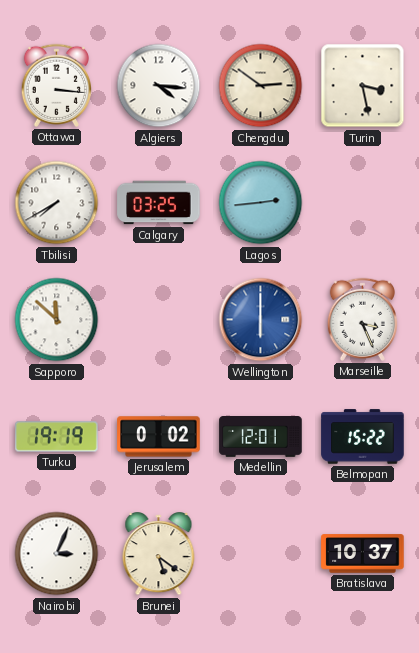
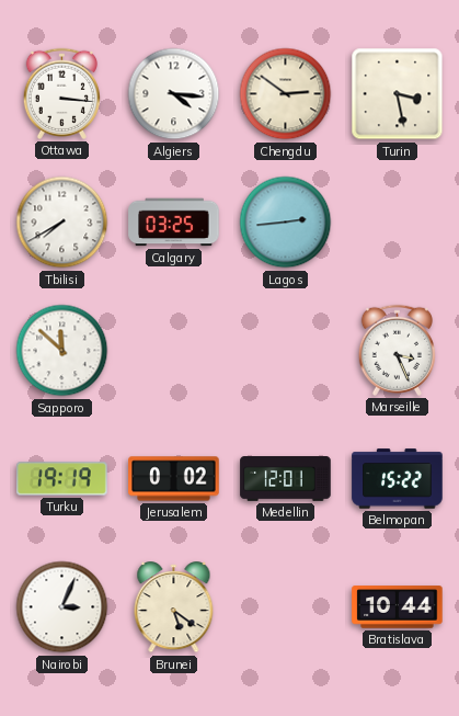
Wellington: 6:00 -> none (261, 320)
Bratislava: 10:37 -> 10:44 (398, 607)
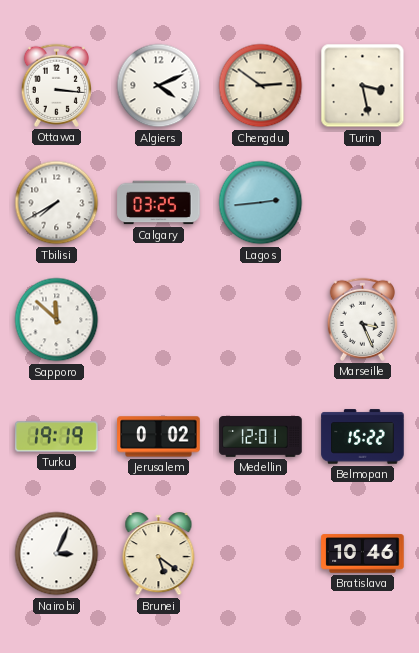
Algiers: 4:16 -> 4:11 (159, 86)
Bratislava: 10:44 -> 10:46 (363, 554)
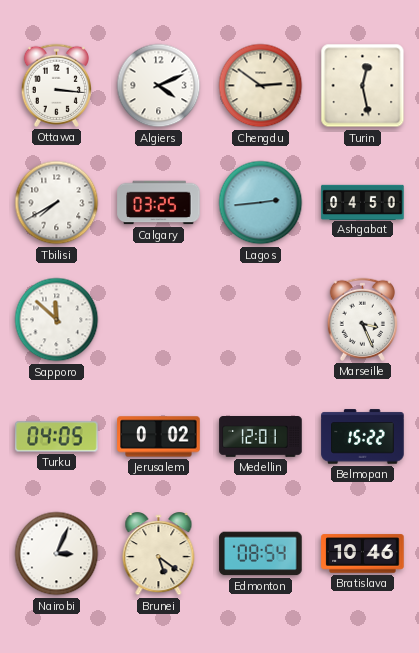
Turin: 3:28 -> 12:28 (363, 86)
Ashgabat: none -> 04:50 (363, 202)
Turku: 19:19 -> 04:05 (57, 437)
Edmonton: none -> 08:54 (261, 554)
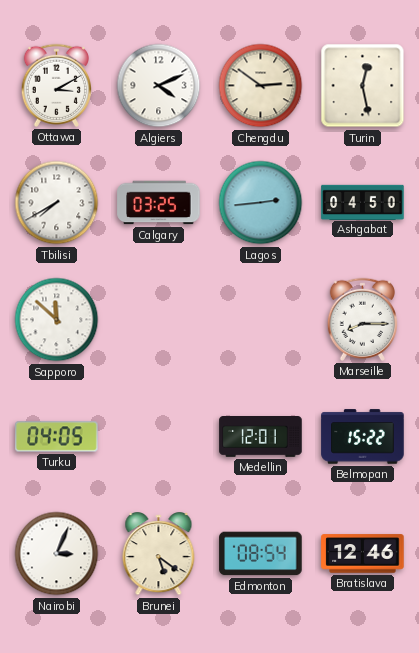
Ottawa: 3:16 -> 3:10 (56, 85)
Marseille: 3:26 -> 8:15 (362, 319)
Jerusalem: 0:02 -> none (159, 437)
Bratislava: 10:46 -> 12:46 (363, 554)
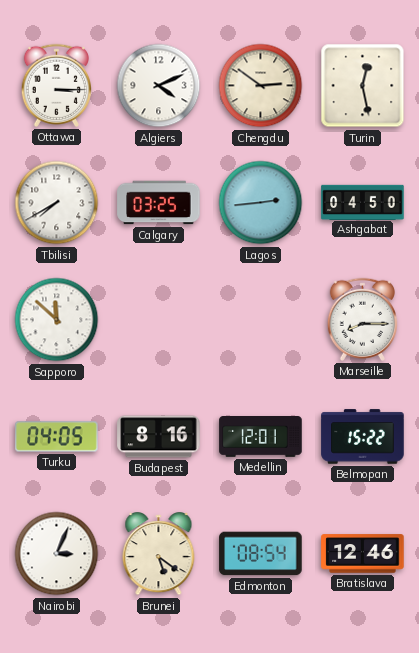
Ottawa: 3:10 -> 3:15 (56, 85)
Budapest: none -> 8:16 (159, 437)
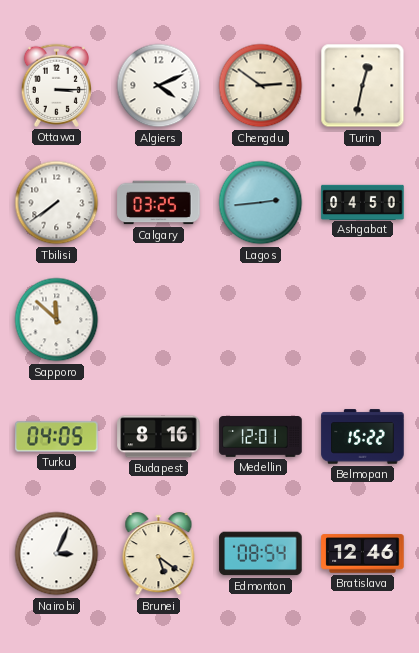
Turin: 12:28 -> 12:32 (363, 86)
Tbilisi: 7:40 -> 7:39 (57, 203)
Marseille: 8:15 -> none (362, 319)
